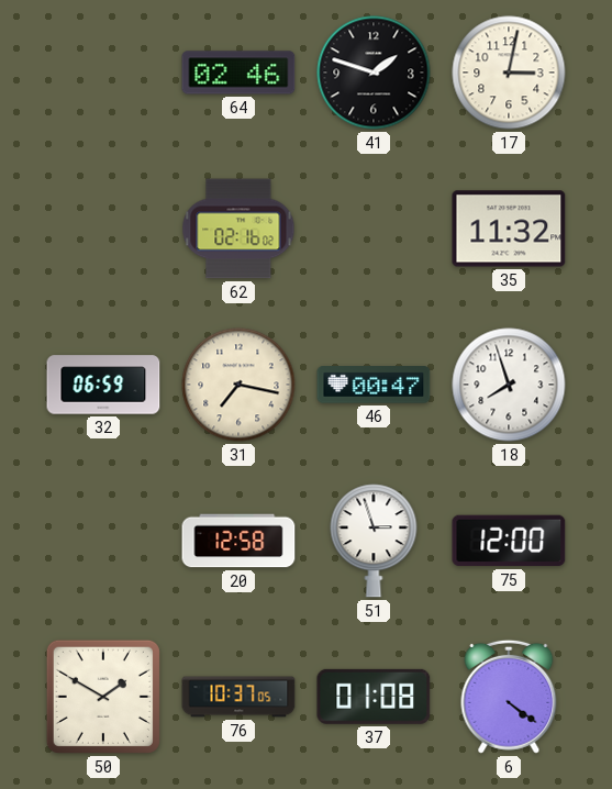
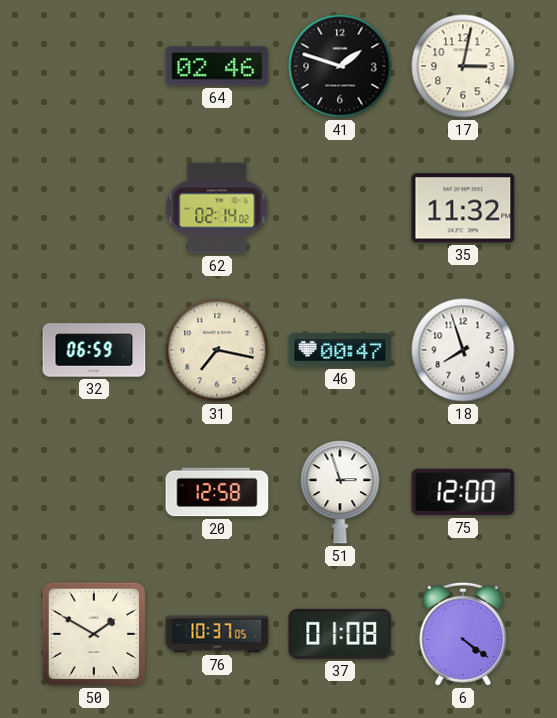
62: 02:16 -> 02:14 (217, 208)
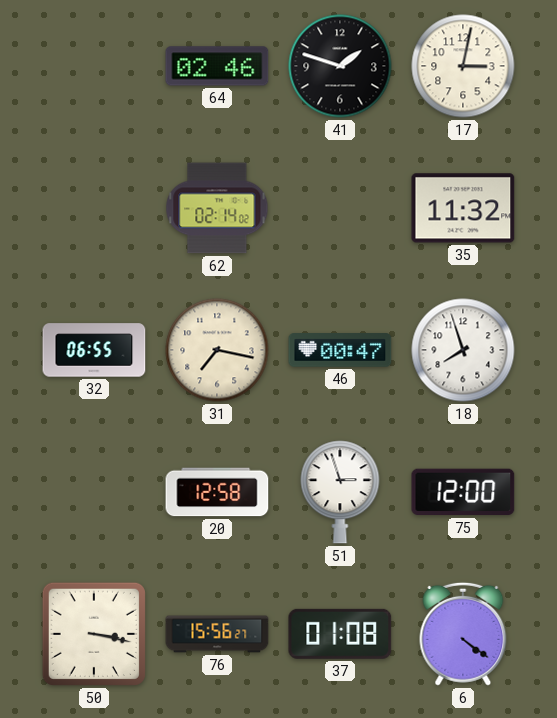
32: 06:59 -> 06:55 (94, 350)
50: 1:50 -> 3:17 (94, 634)
76: 10:37 -> 15:56 (217, 634)
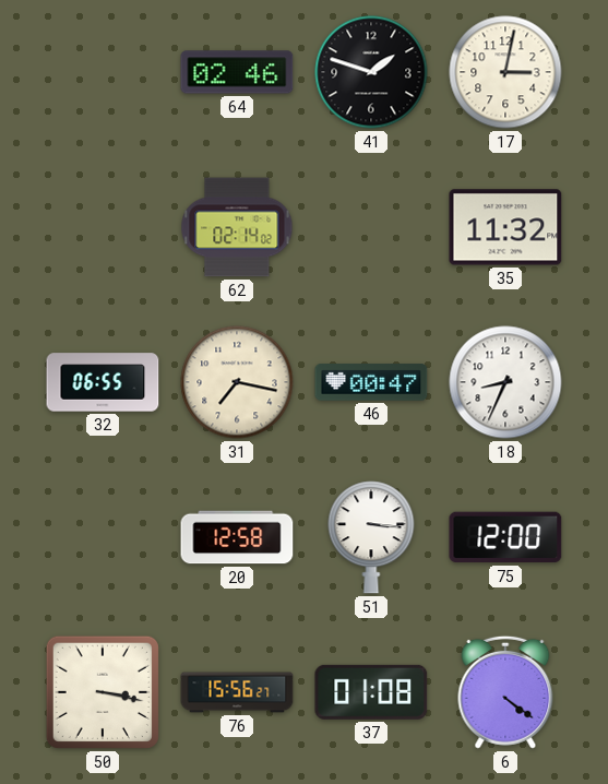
18: 7:57 -> 8:34 (505, 382)
51: 2:57 -> 3:16 (371, 537)
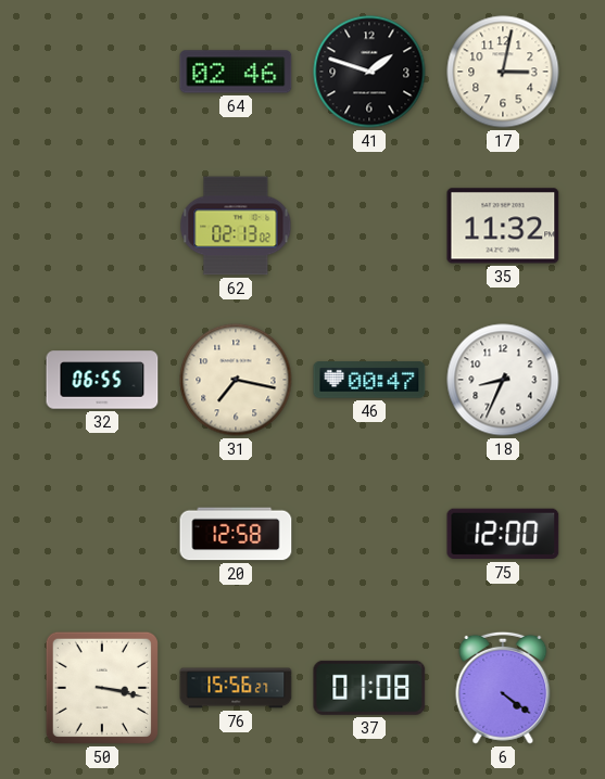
62: 02:14 -> 02:13 (236, 226)
51: 3:16 -> none (371, 537)
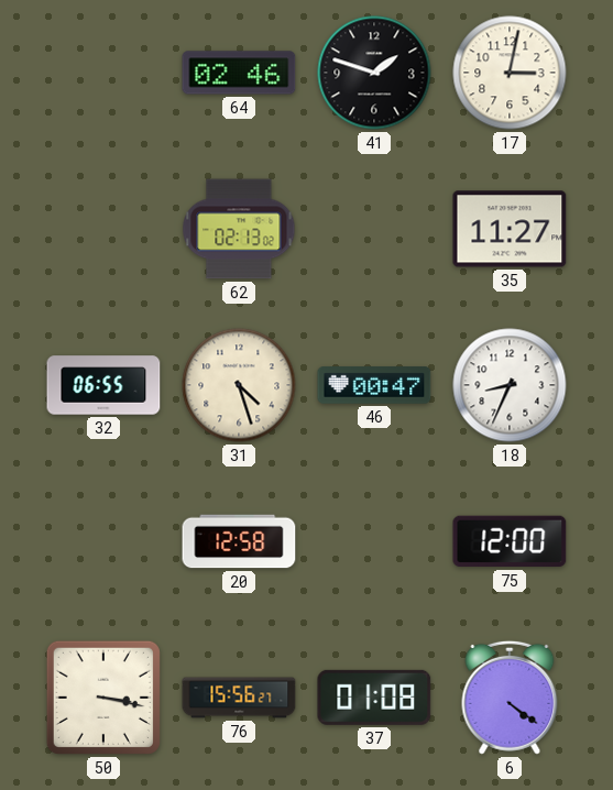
35: 11:32 -> 11:27 (510, 229)
31: 7:17 -> 4:27 (239, 385)
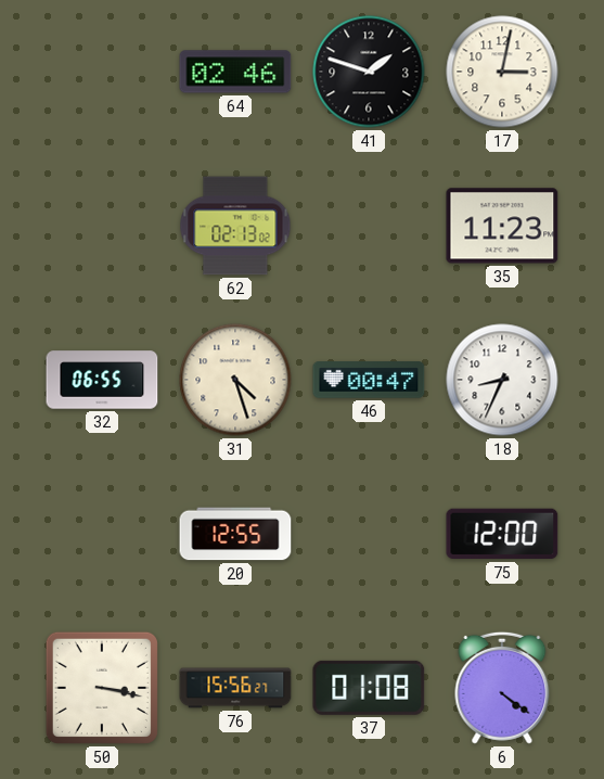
35: 11:27 -> 11:23 (502, 226)
20: 12:58 -> 12:55 (235, 534)
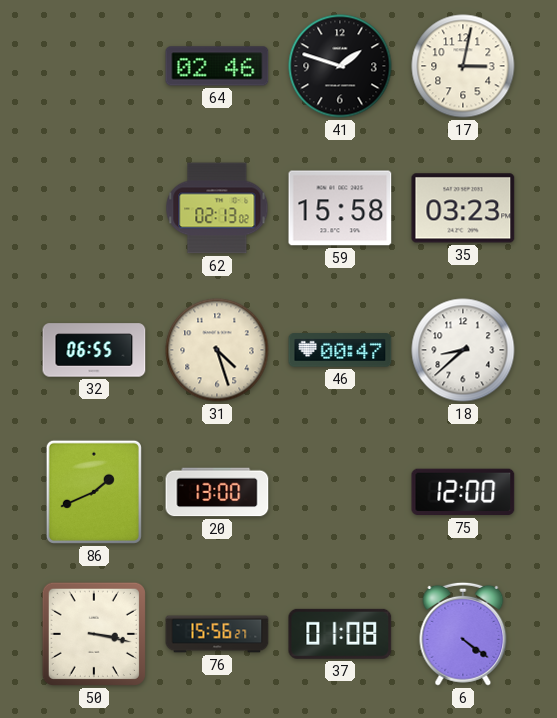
59: none -> 15:58 (340, 208)
35: 11:23 -> 03:23 (463, 208)
18: 8:34 -> 8:38 (463, 350)
86: none -> 1:41 (94, 492)
20: 12:55 -> 13:00 (217, 492)
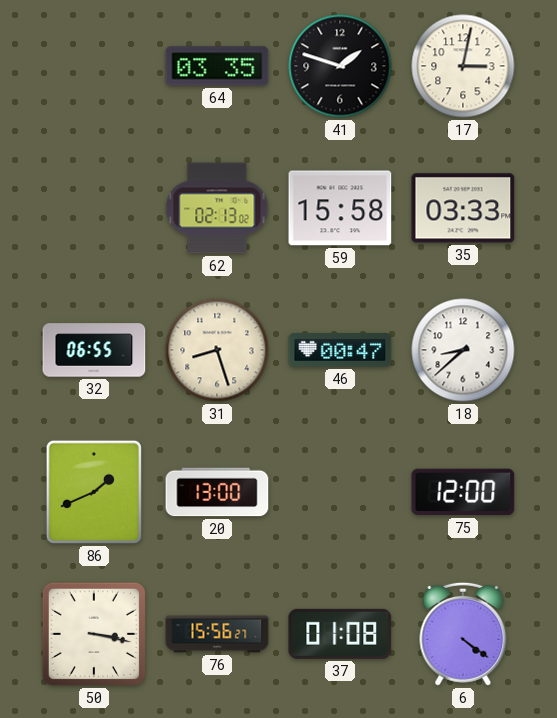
64: 02:46 -> 03:35 (217, 66)
35: 03:23 -> 03:33 (463, 208)
31: 4:27 -> 8:27 (217, 350)
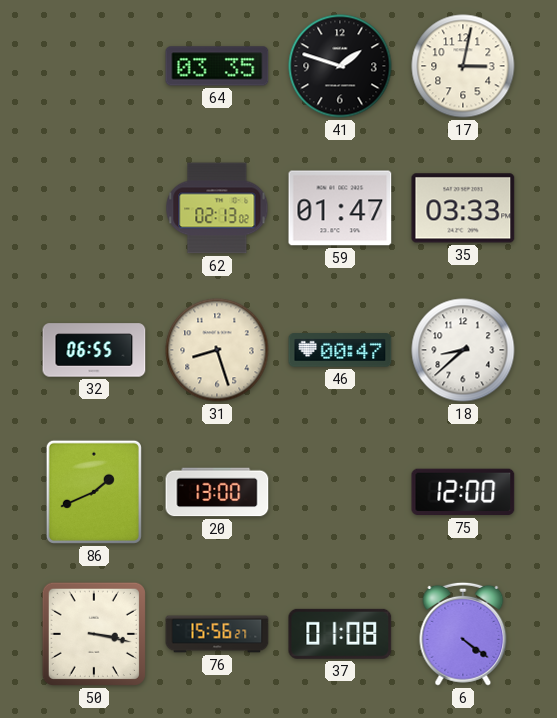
59: 15:58 -> 01:47 (340, 208)
